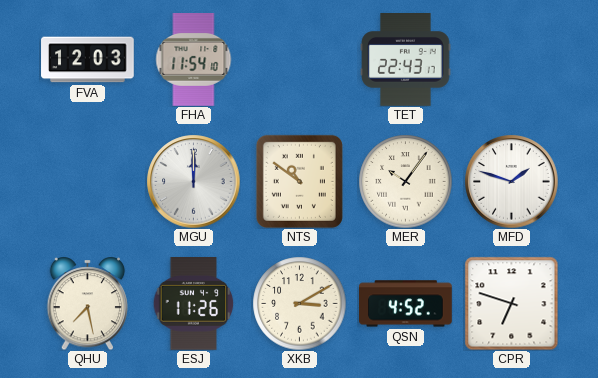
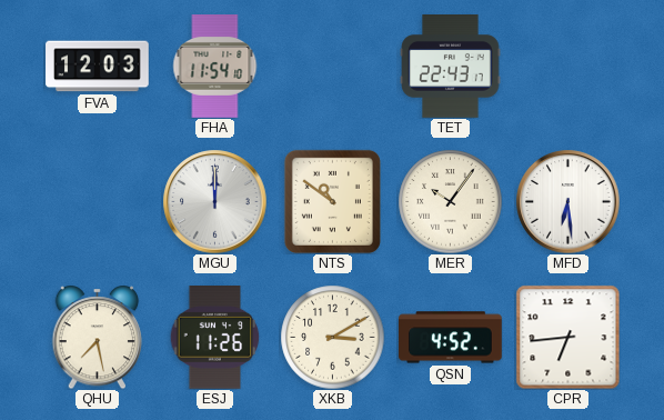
MFD: 1:48 -> 6:29 (567, 201)
CPR: 6:48 -> 6:44 (567, 337)
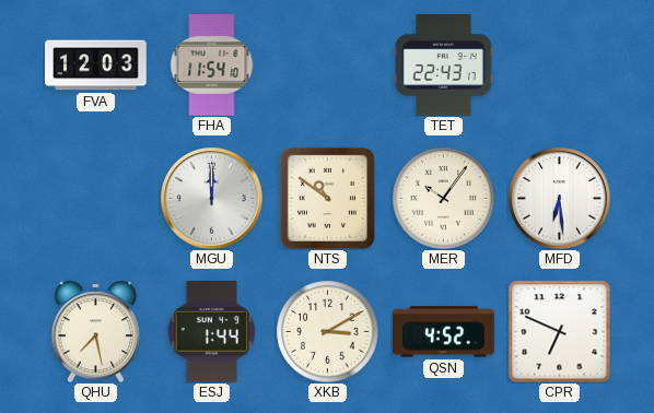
ESJ: 11:26 -> 1:44 (212, 332)
CPR: 6:44 -> 6:49 (559, 331)
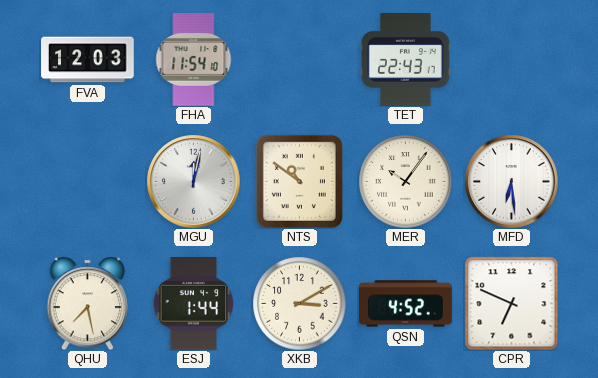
MGU: 12:00 -> 12:02 (193, 181)
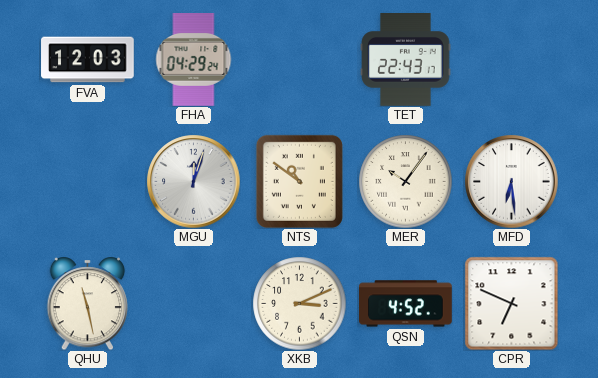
FHA: 11:54 -> 04:29 (194, 60)
MGU: 12:02 -> 12:03 (193, 181)
QHU: 7:28 -> 11:28 (88, 303)
ESJ: 1:44 -> none (194, 304)
XKB: 3:10 -> 3:11 (299, 303)
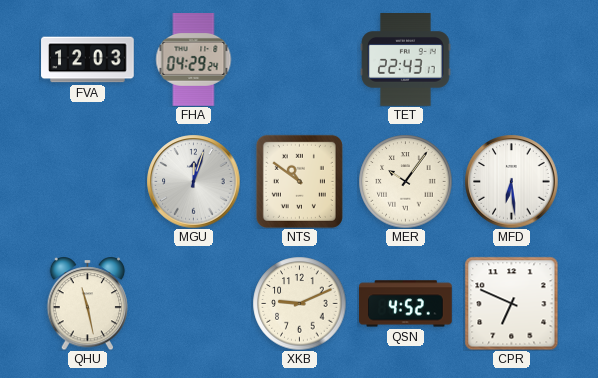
XKB: 3:11 -> 9:11 (299, 303)
